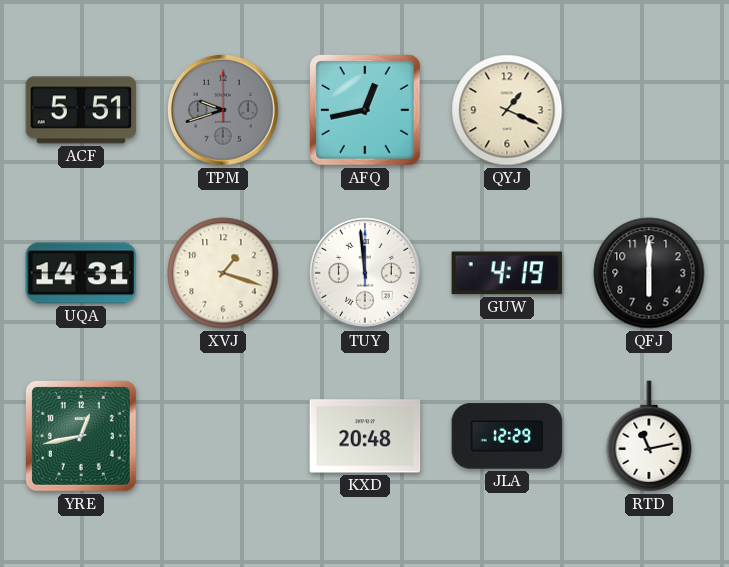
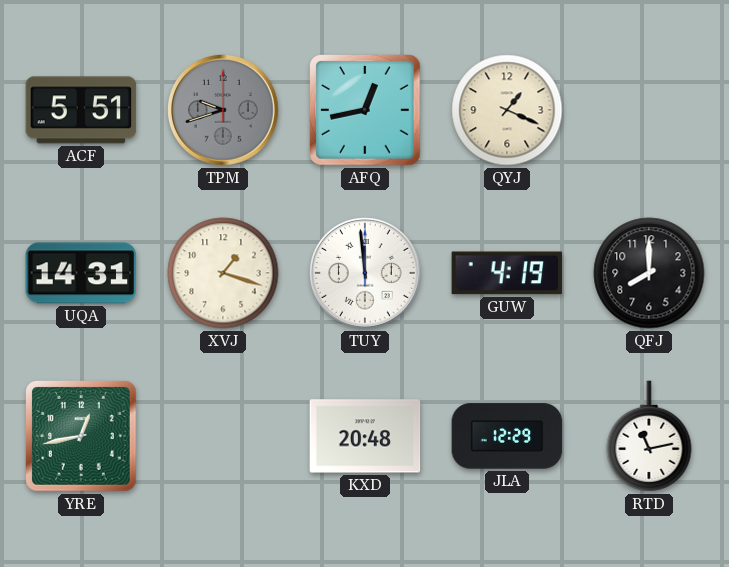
QFJ: 6:00 -> 8:00 (649, 273)
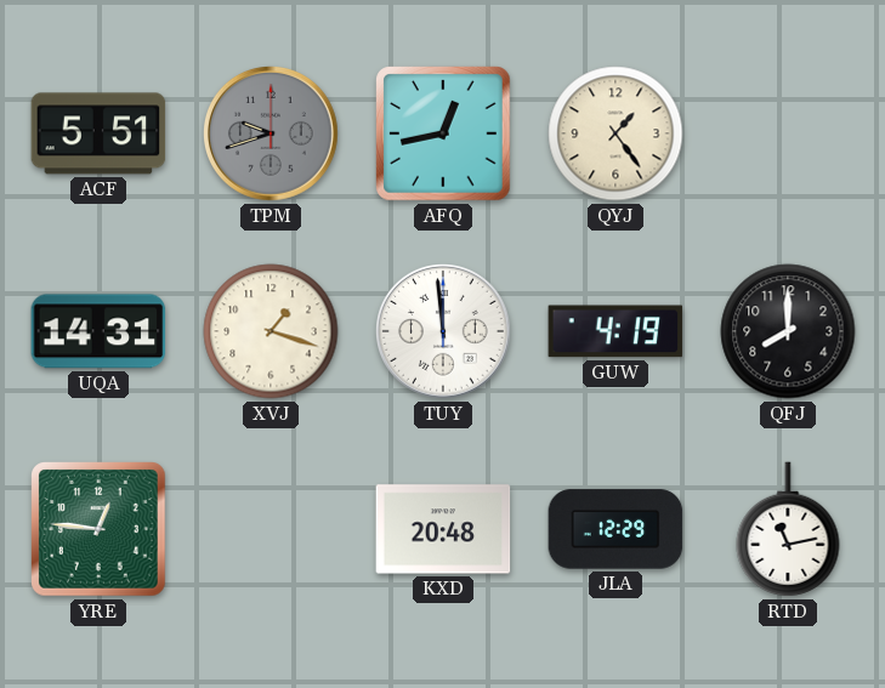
QYJ: 1:19 -> 1:24 (615, 133)
YRE: 12:43 -> 12:46 (98, 529)
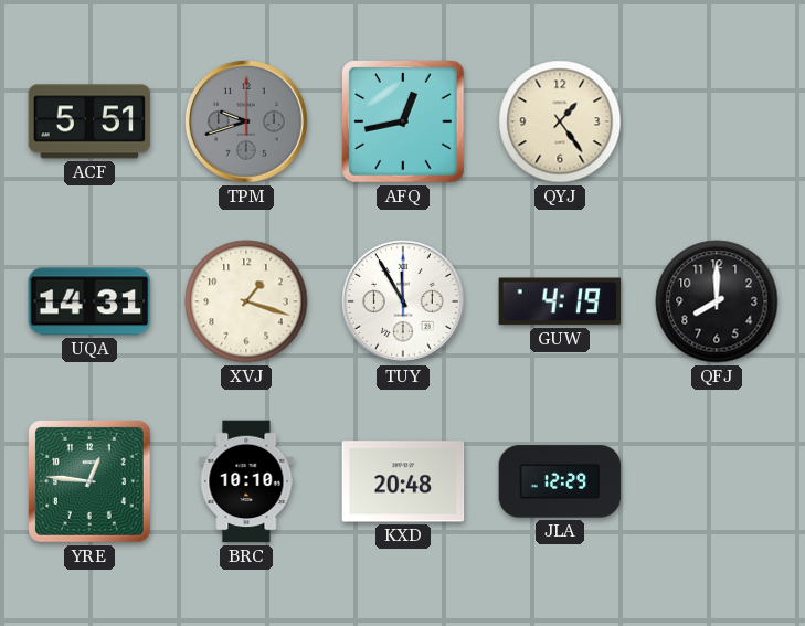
TUY: 11:59 -> 11:55 (404, 303)
BRC: none -> 10:10 (246, 481)
RTD: 11:13 -> none (788, 529)
